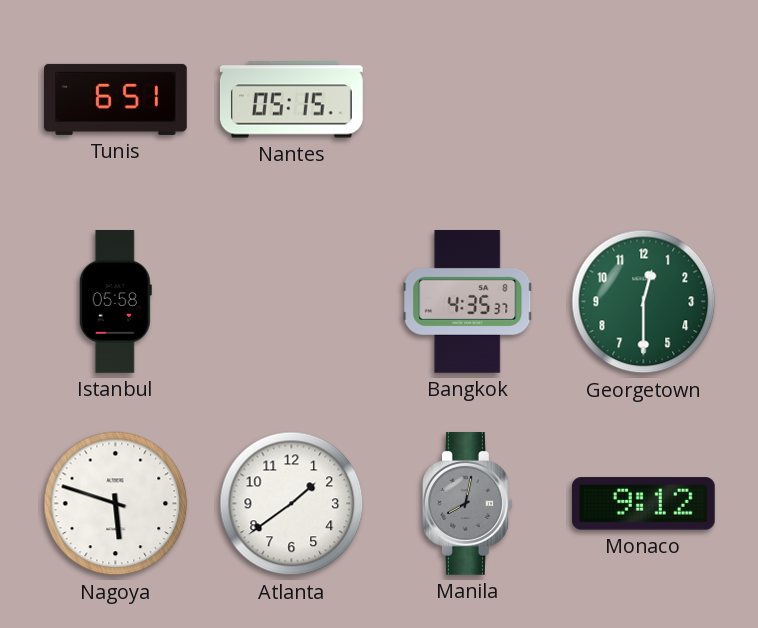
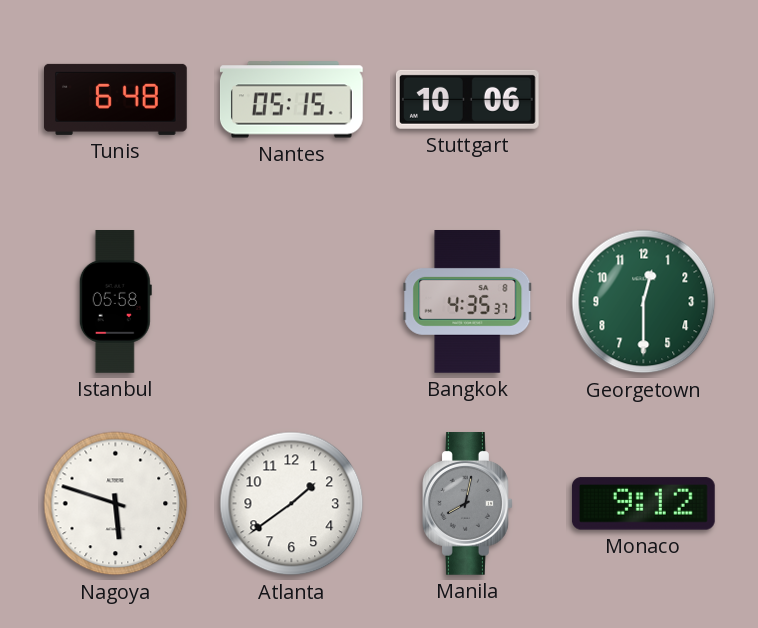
Tunis: 6:51 -> 6:48 (116, 99)
Stuttgart: none -> 10:06 (468, 99)
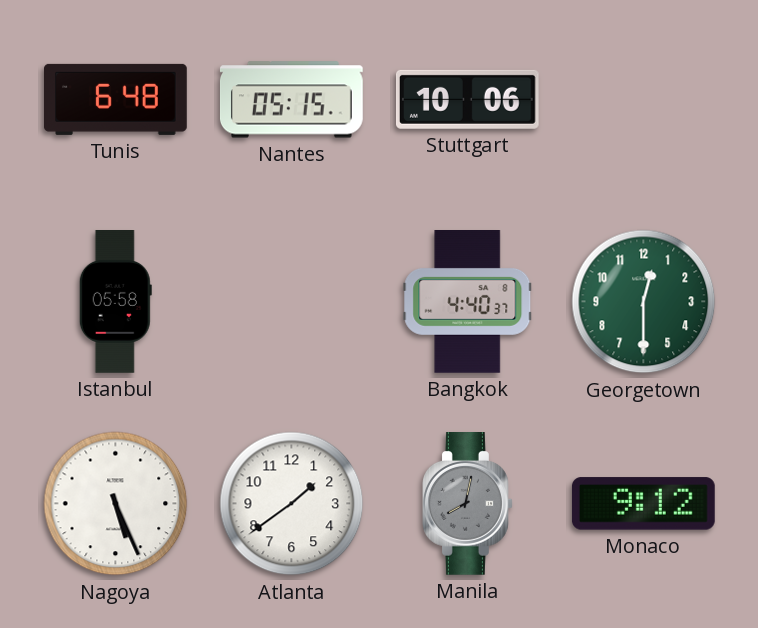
Bangkok: 4:35 -> 4:40 (468, 302)
Nagoya: 5:48 -> 5:26 (116, 504)
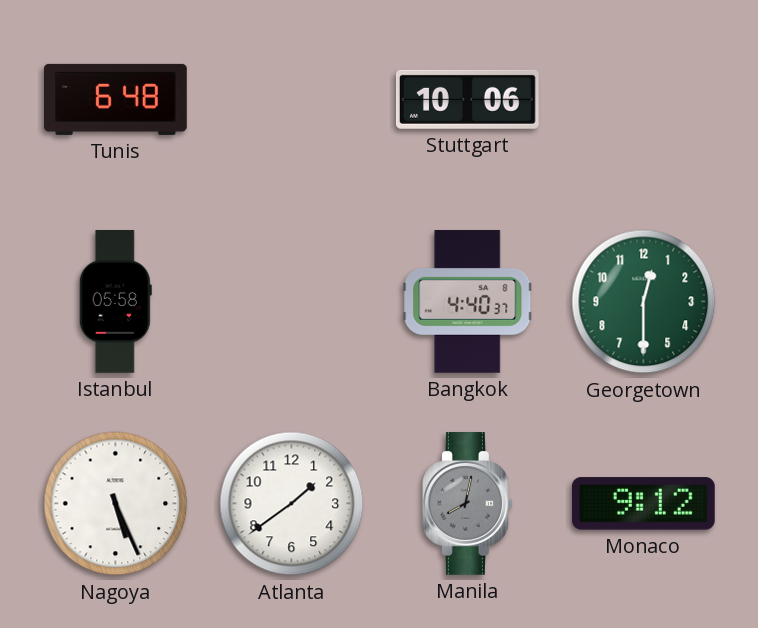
Nantes: 05:15 -> none (291, 100)
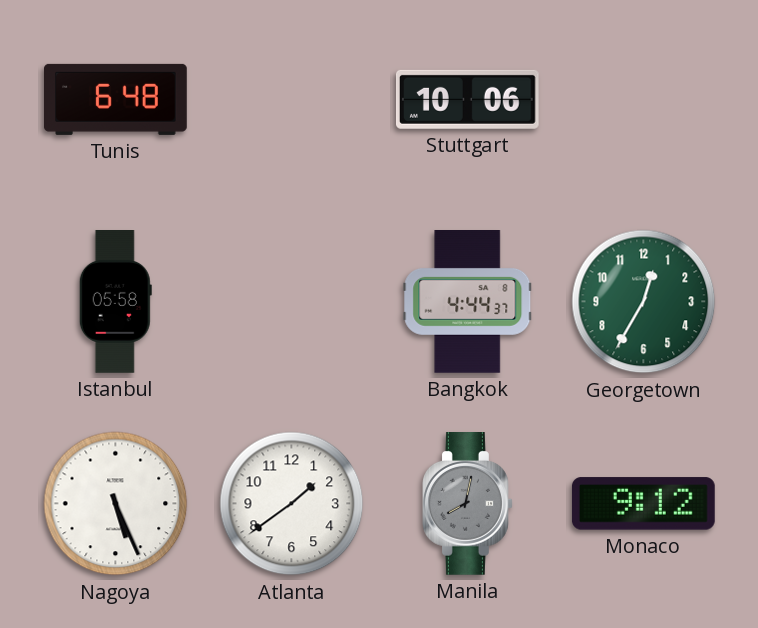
Bangkok: 4:40 -> 4:44 (468, 302)
Georgetown: 12:30 -> 12:35 (644, 302)
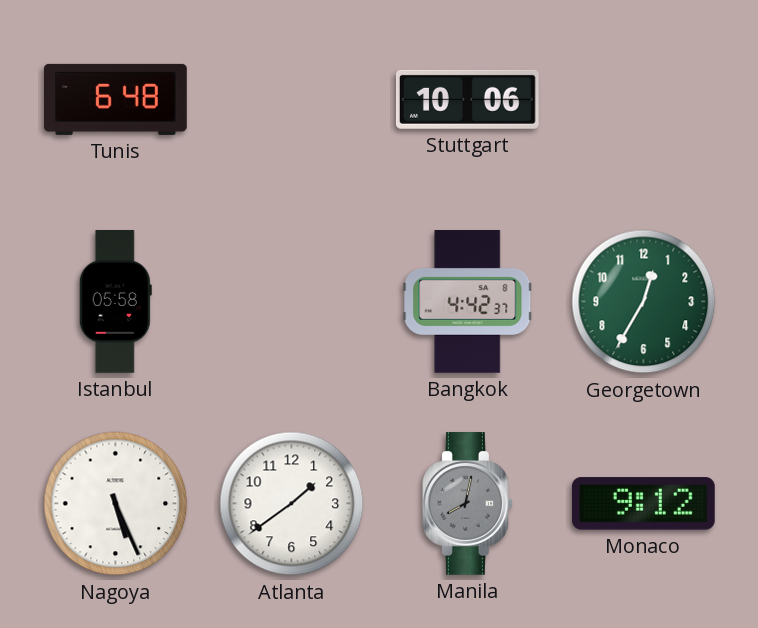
Bangkok: 4:44 -> 4:42 (468, 302)
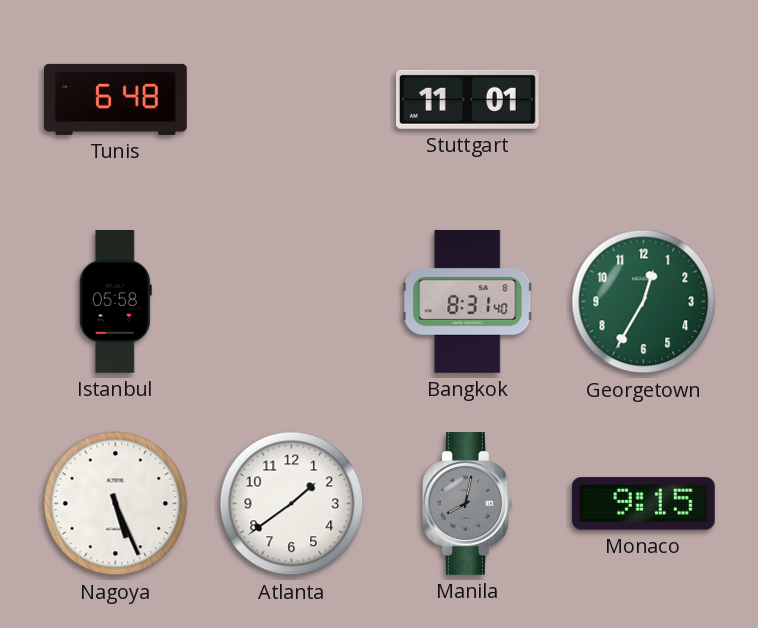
Stuttgart: 10:06 -> 11:01 (468, 99)
Bangkok: 4:42 -> 8:31 (468, 302)
Monaco: 9:12 -> 9:15 (643, 504)
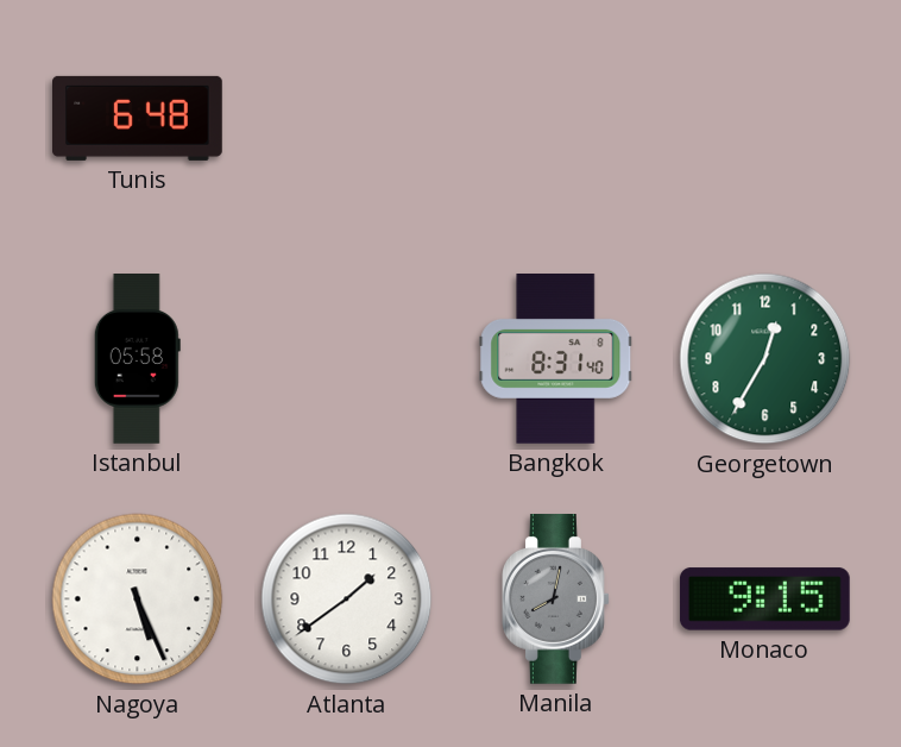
Stuttgart: 11:01 -> none (468, 99)
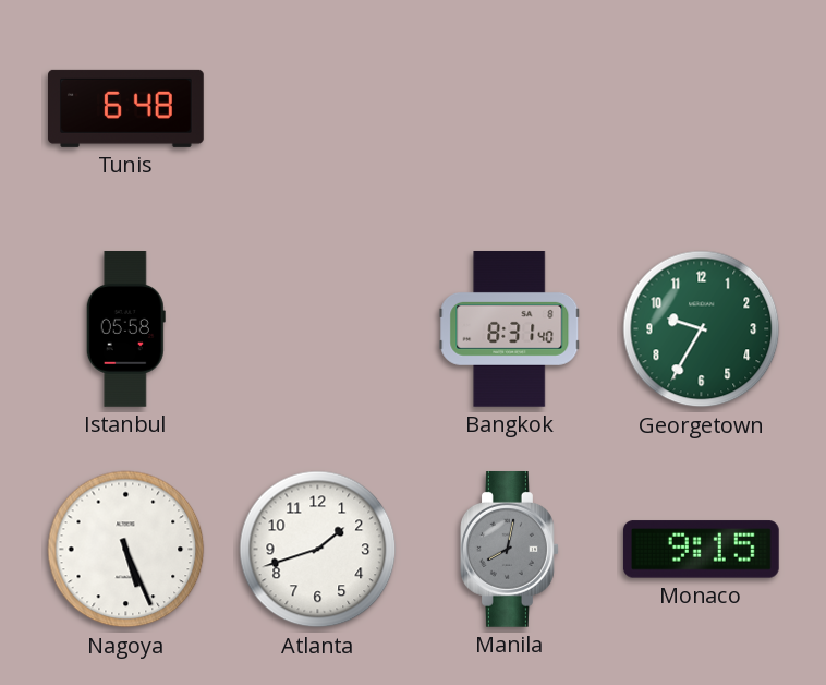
Georgetown: 12:35 -> 9:35 (702, 329)
Atlanta: 1:39 -> 1:42 (318, 550)
